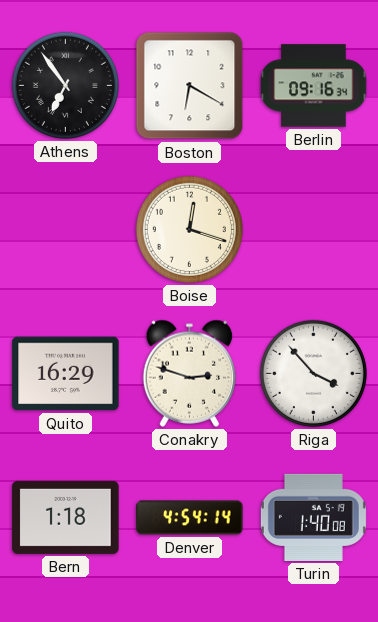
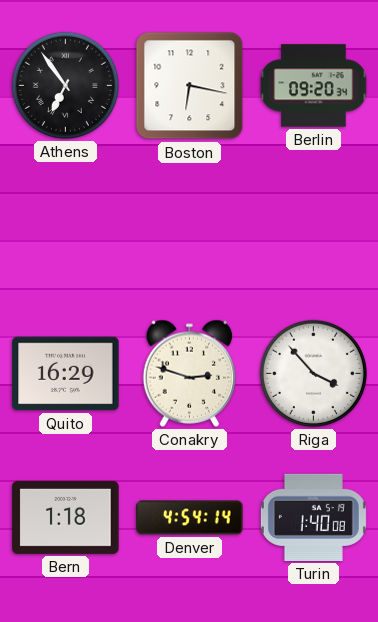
Boston: 6:20 -> 6:17 (190, 86)
Berlin: 09:16 -> 09:20 (314, 86)
Boise: 12:18 -> none (189, 229)
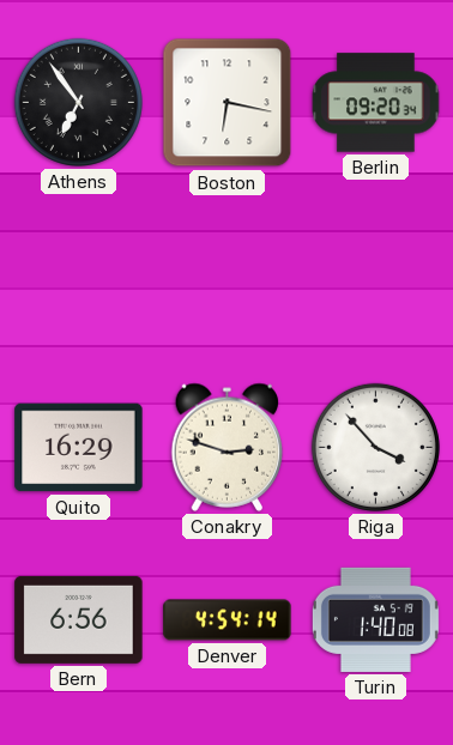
Bern: 1:18 -> 6:56 (79, 619)
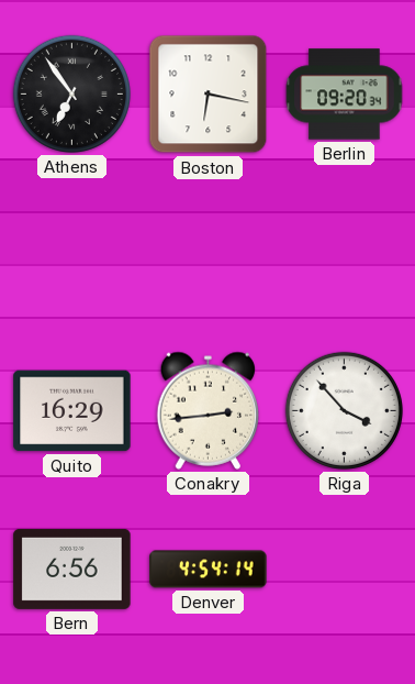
Conakry: 2:48 -> 2:44 (209, 410)
Turin: 1:40 -> none (375, 619)
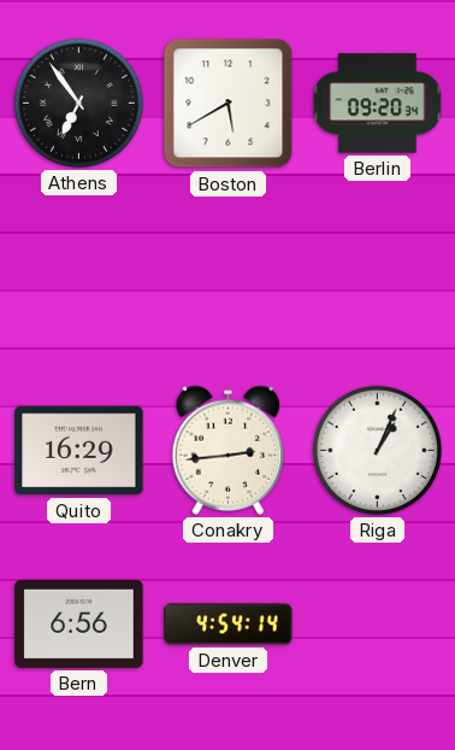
Boston: 6:17 -> 5:40 (229, 104)
Riga: 3:53 -> 1:04 (377, 450)
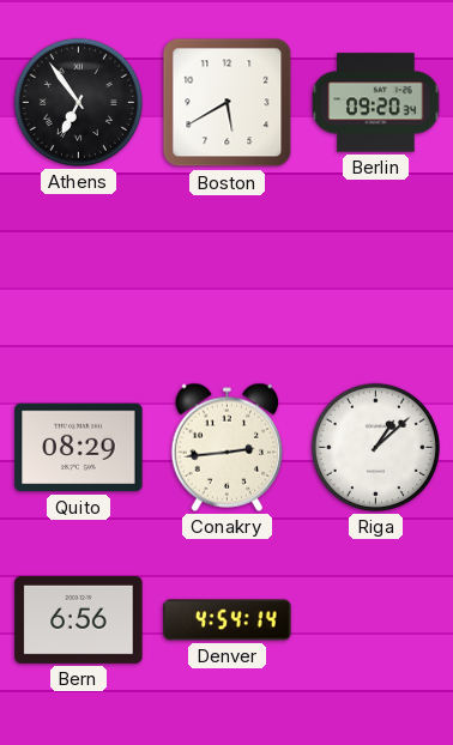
Quito: 16:29 -> 08:29 (79, 448)
Riga: 1:04 -> 1:08 (375, 447)
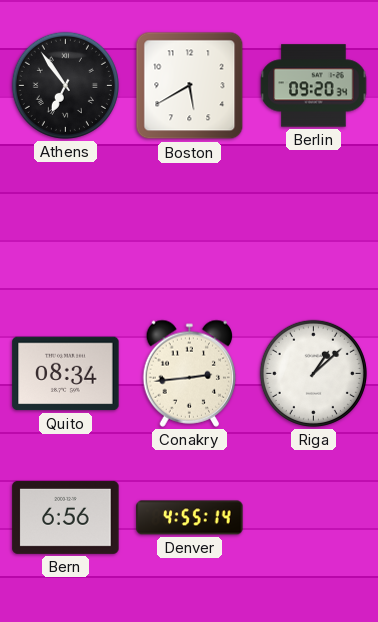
Quito: 08:29 -> 08:34 (66, 374)
Denver: 4:54 -> 4:55 (190, 518)
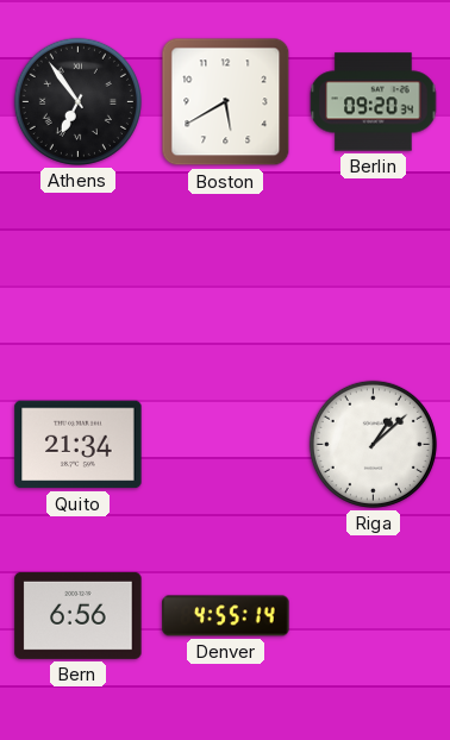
Quito: 08:34 -> 21:34 (79, 445)
Conakry: 2:44 -> none (190, 373)
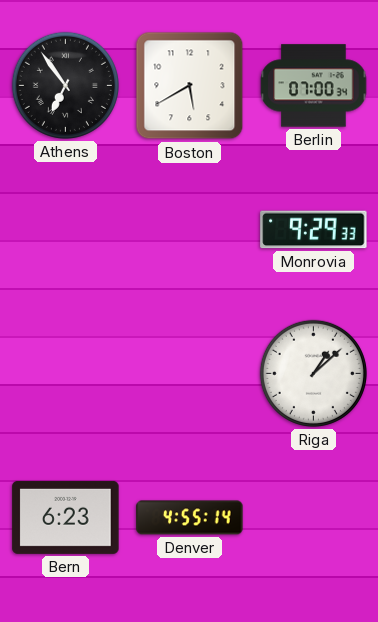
Berlin: 09:20 -> 07:00 (314, 86)
Monrovia: none -> 9:29 (314, 230)
Quito: 21:34 -> none (79, 445)
Bern: 6:56 -> 6:23 (66, 517)
